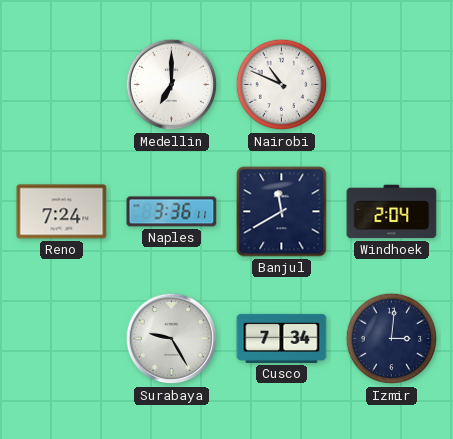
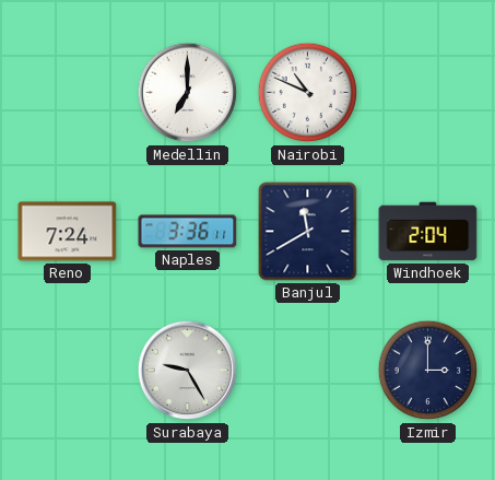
Cusco: 7:34 -> none (282, 338)
Izmir: 3:01 -> 3:00 (428, 371)
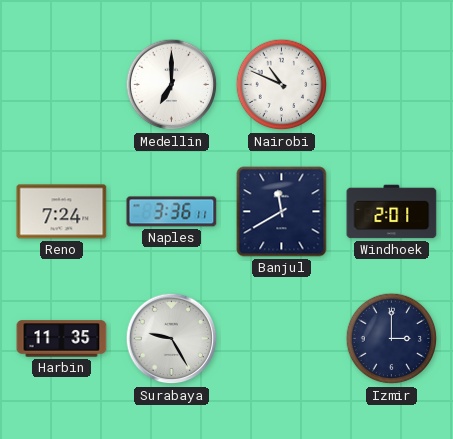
Windhoek: 2:04 -> 2:01 (392, 212)
Harbin: none -> 11:35 (62, 339)
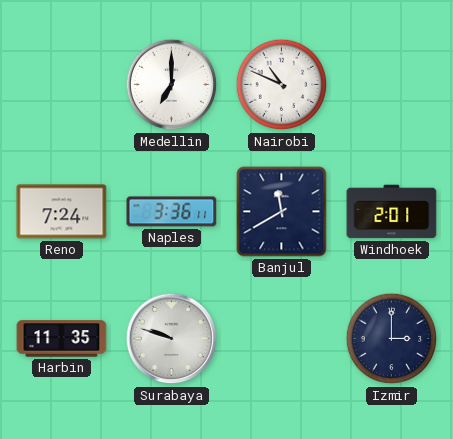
Surabaya: 9:25 -> 9:48 (172, 339)
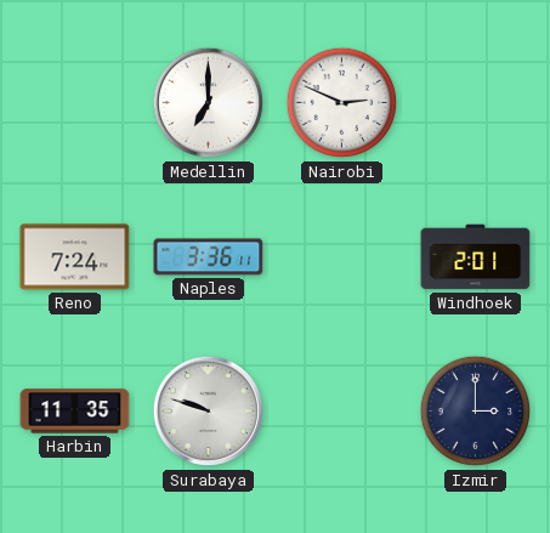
Nairobi: 10:49 -> 2:49 (342, 103)
Banjul: 11:40 -> none (282, 212)
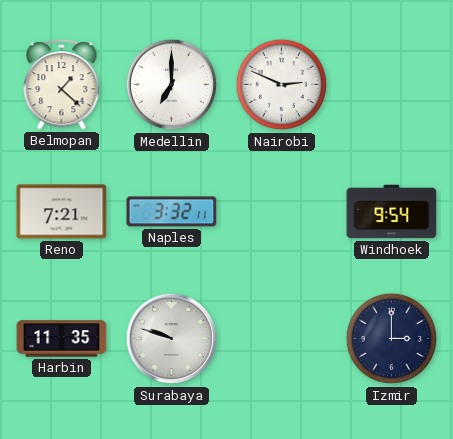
Belmopan: none -> 1:22 (62, 85)
Reno: 7:24 -> 7:21 (62, 212)
Naples: 3:36 -> 3:32 (172, 212)
Windhoek: 2:01 -> 9:54 (392, 212)
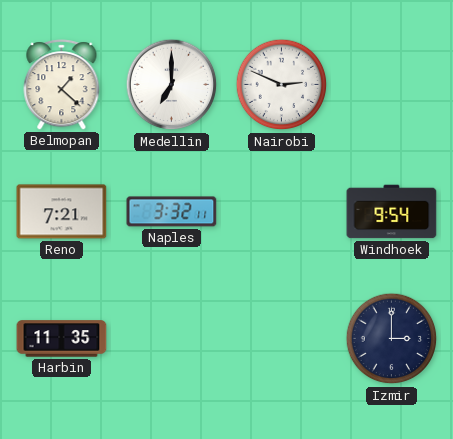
Surabaya: 9:48 -> none (172, 339)
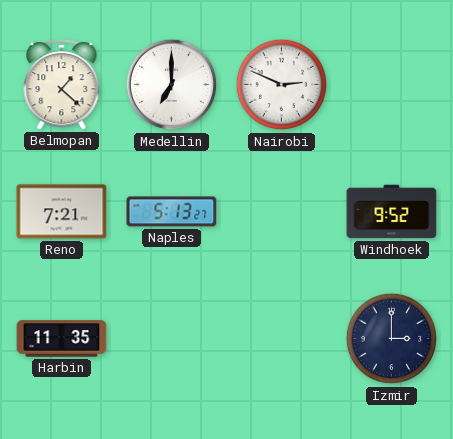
Naples: 3:32 -> 5:13 (172, 212)
Windhoek: 9:54 -> 9:52 (392, 212)
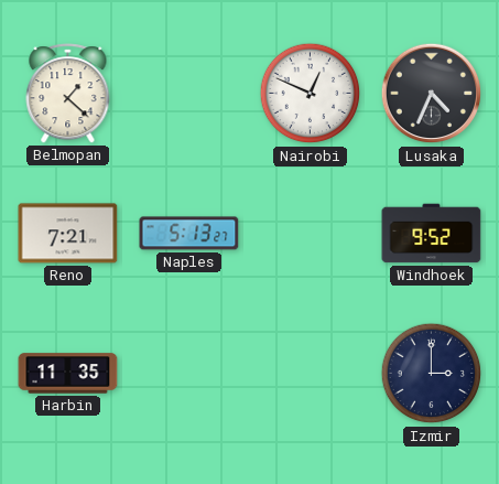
Medellin: 7:00 -> none (172, 85)
Nairobi: 2:49 -> 12:49 (311, 94)
Lusaka: none -> 4:34 (432, 94)
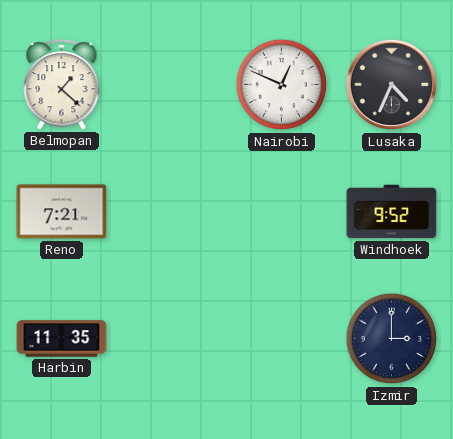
Naples: 5:13 -> none (189, 234)
